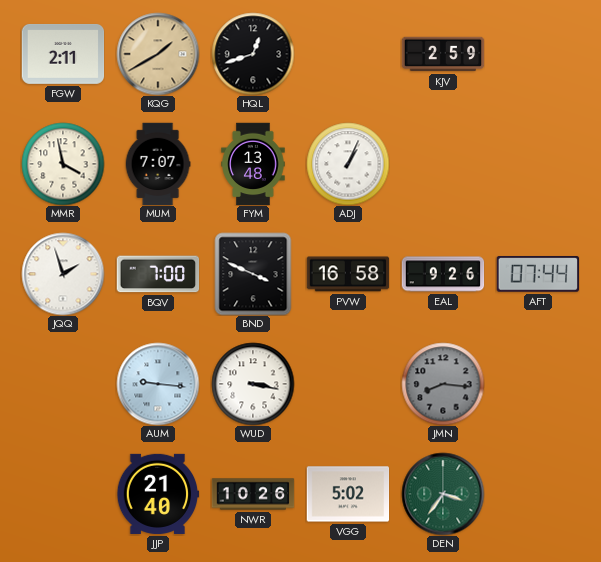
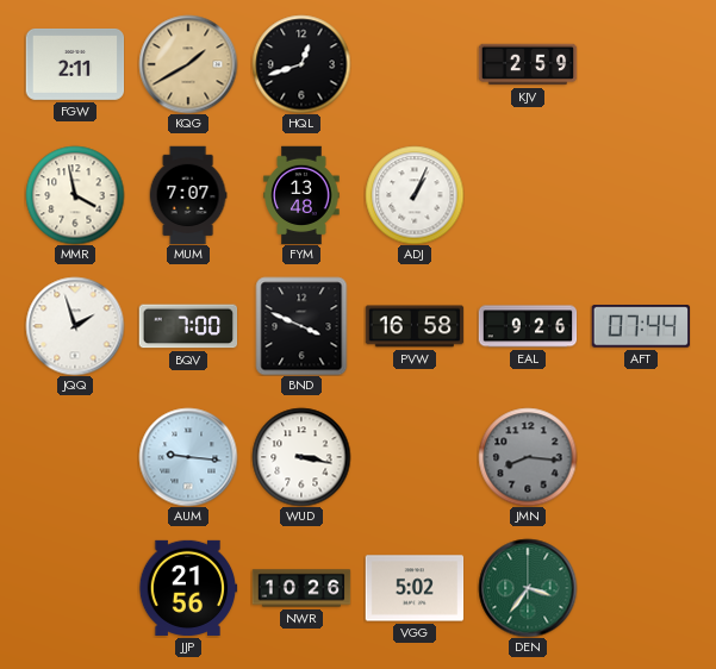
JJP: 21:40 -> 21:56 (188, 588)
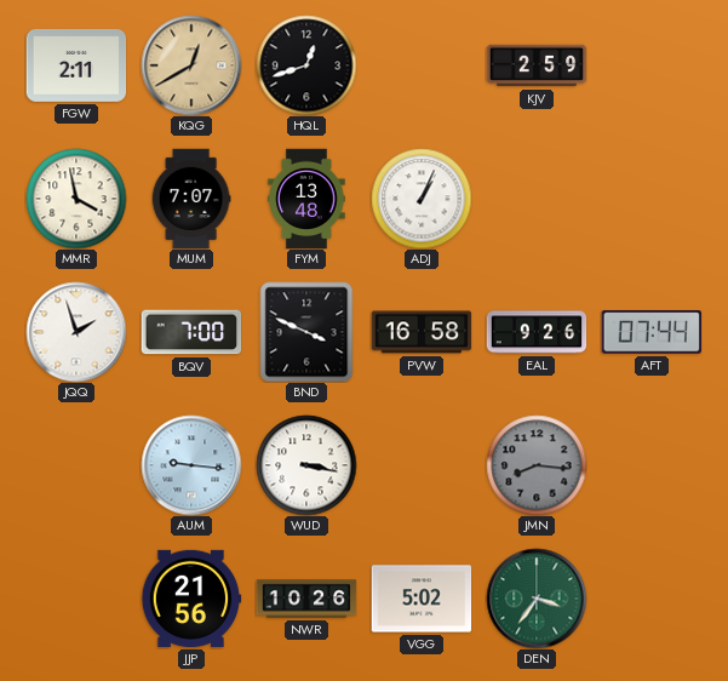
KQG: 1:40 -> 12:40 (191, 65)
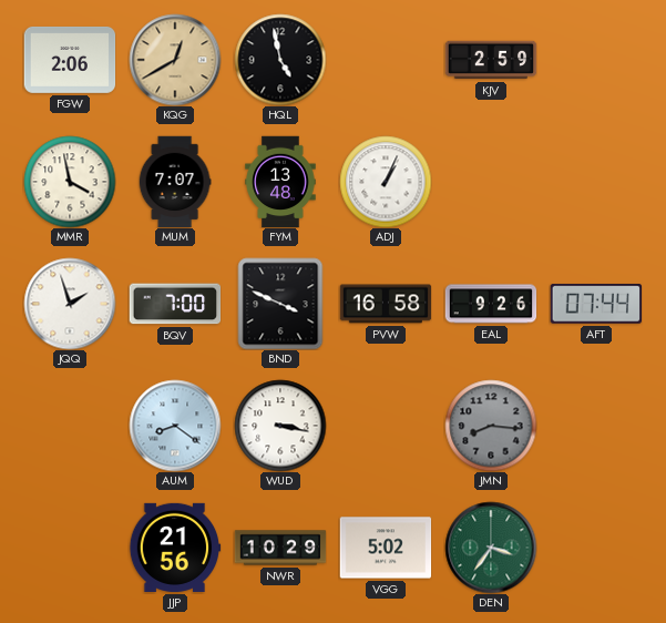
FGW: 2:11 -> 2:06 (70, 60)
HQL: 12:42 -> 4:58 (280, 60)
AUM: 9:16 -> 8:21 (175, 426)
NWR: 10:26 -> 10:29 (280, 548)
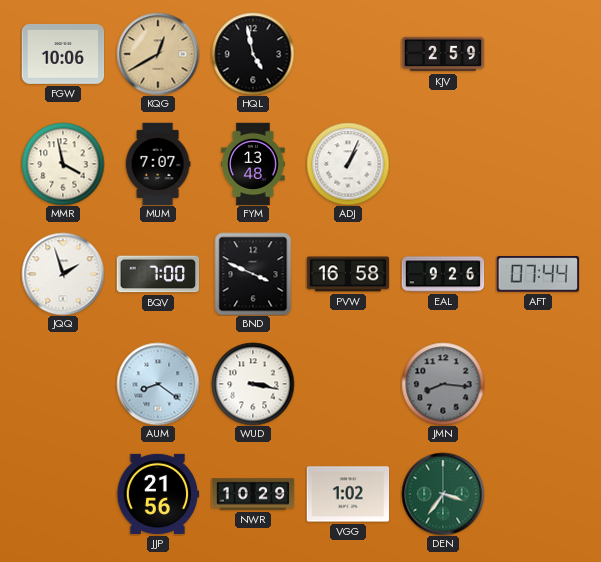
FGW: 2:06 -> 10:06 (63, 54)
VGG: 5:02 -> 1:02 (348, 494)
